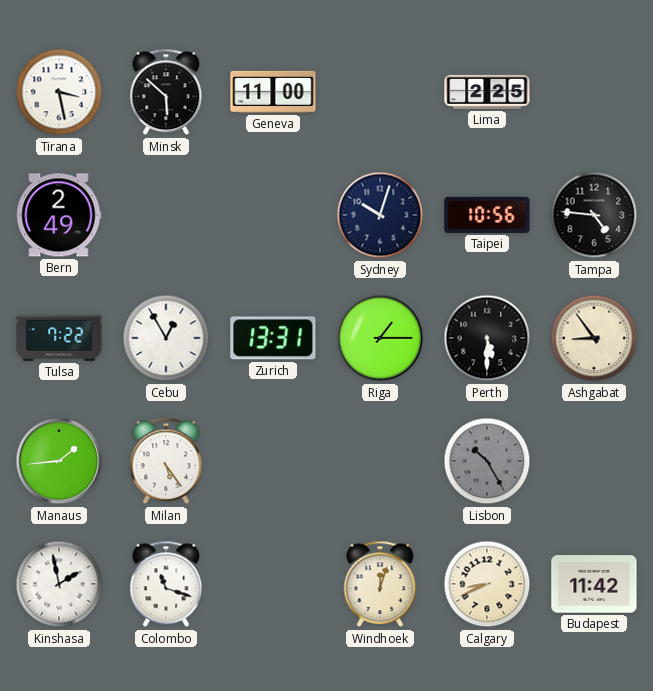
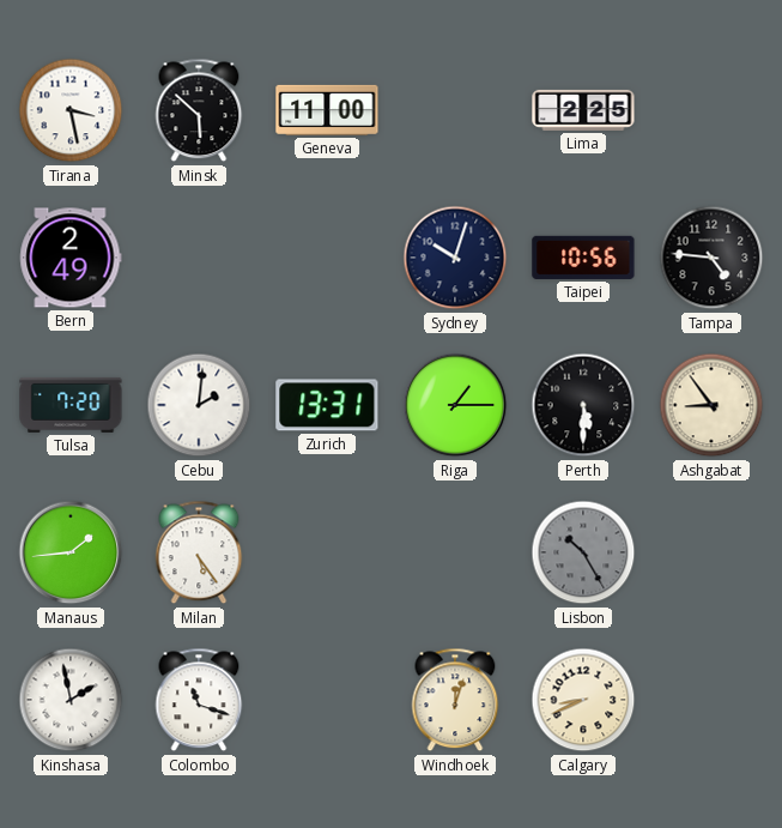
Tulsa: 7:22 -> 7:20 (71, 405)
Cebu: 12:55 -> 2:01 (199, 405)
Budapest: 11:42 -> none (594, 584)
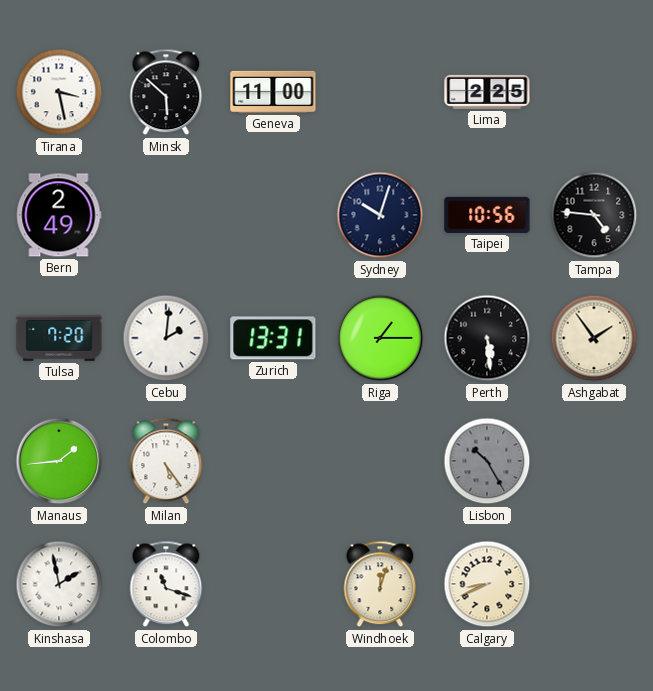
Perth: 5:30 -> 5:29 (487, 338)
Ashgabat: 8:54 -> 1:54 (594, 338)
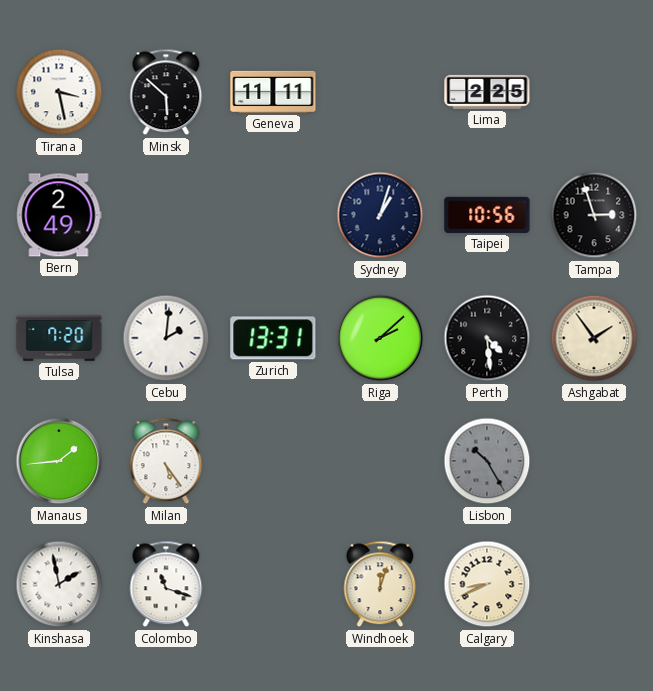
Geneva: 11:00 -> 11:11 (273, 92)
Sydney: 10:03 -> 1:03 (380, 215)
Tampa: 4:46 -> 2:57 (594, 215)
Riga: 1:15 -> 2:08 (380, 338)
Perth: 5:29 -> 4:29 (487, 338)
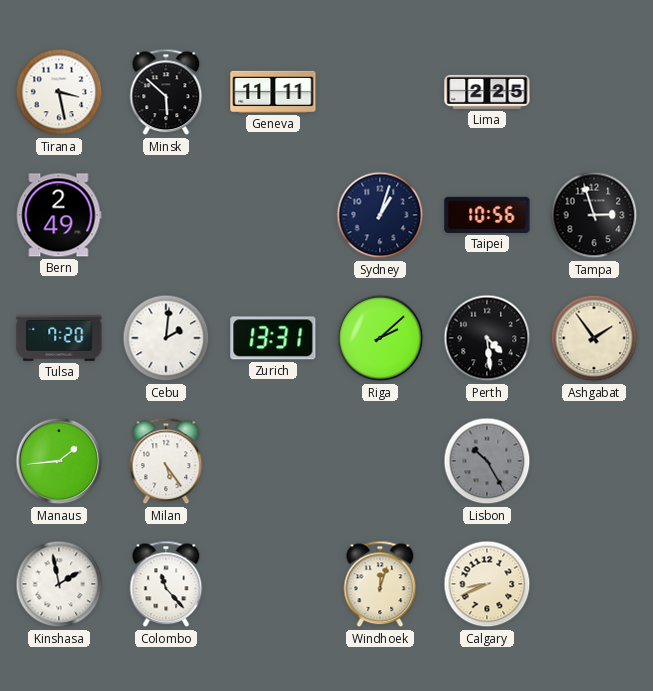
Colombo: 11:18 -> 11:23 (166, 584)
